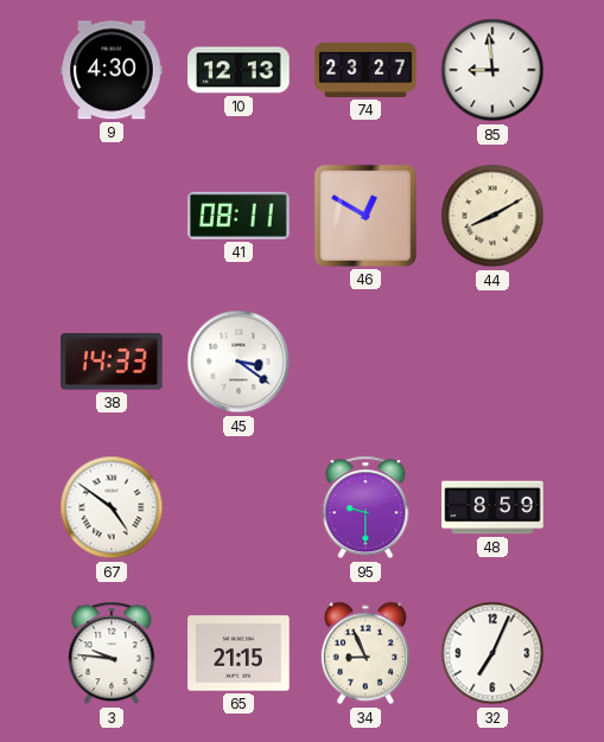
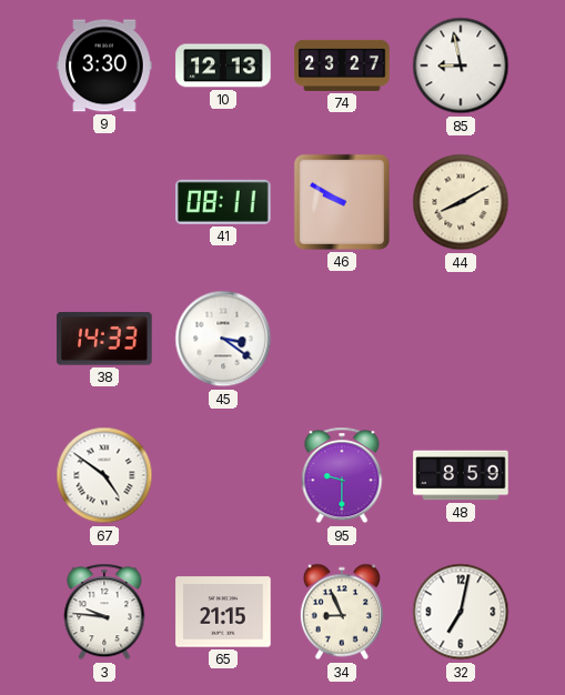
9: 4:30 -> 3:30 (104, 66)
85: 8:59 -> 8:58 (461, 66)
46: 12:50 -> 9:50 (342, 202)
32: 7:04 -> 7:02 (461, 612)
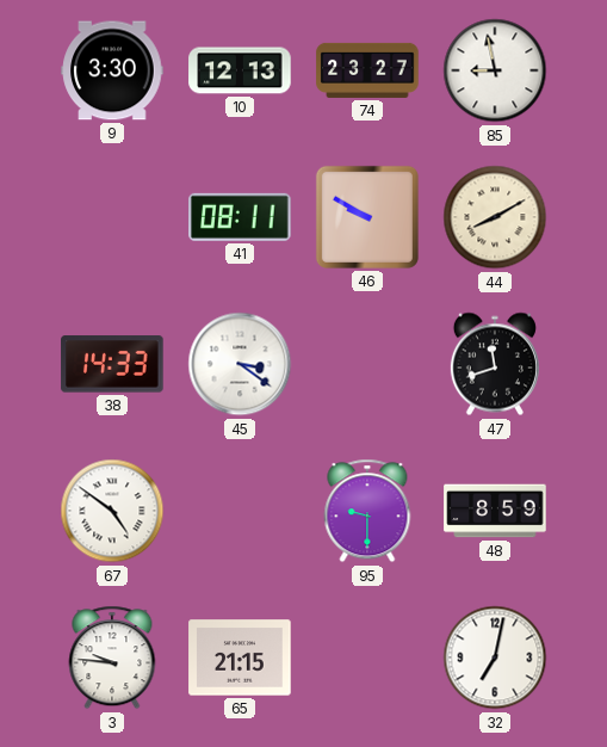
47: none -> 11:42 (495, 364)
34: 8:56 -> none (342, 612)
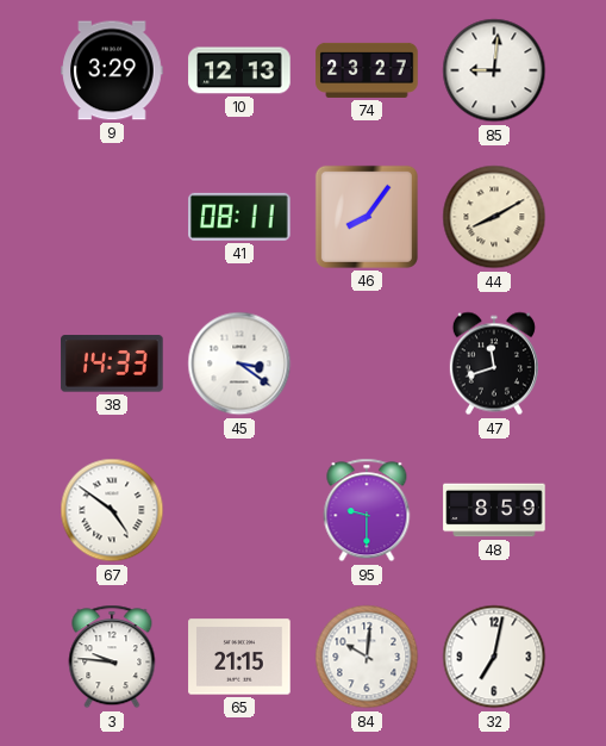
9: 3:30 -> 3:29 (112, 70)
85: 8:58 -> 9:01 (494, 70)
46: 9:50 -> 8:06 (367, 217)
84: none -> 10:01 (367, 657)
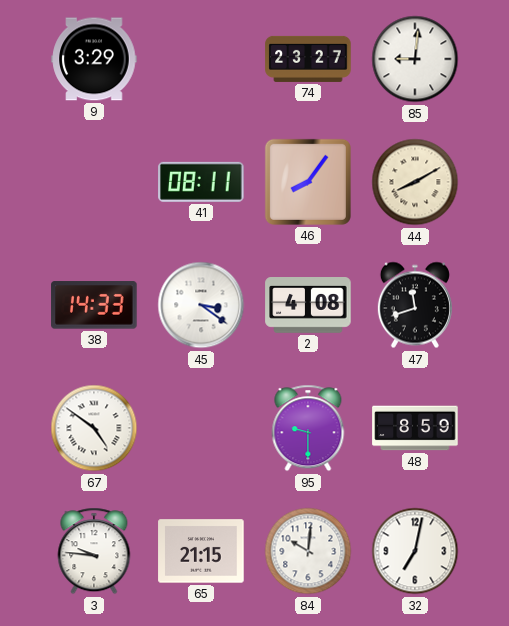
10: 12:13 -> none (239, 70)
2: none -> 4:08 (308, 306)
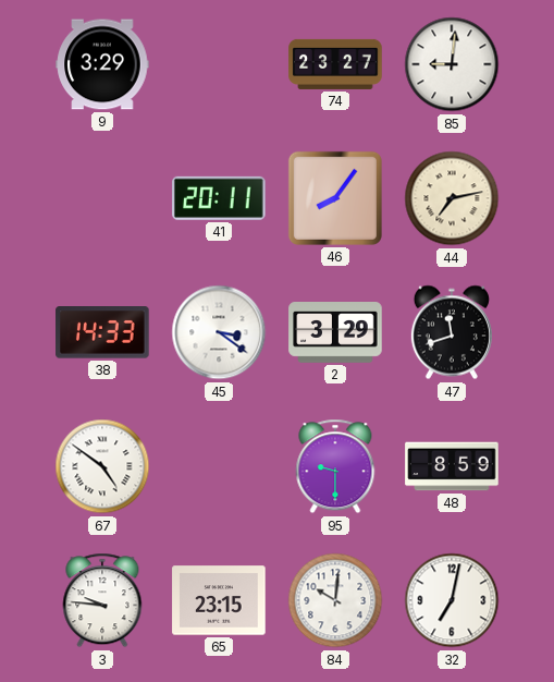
41: 08:11 -> 20:11 (219, 198)
44: 8:10 -> 7:13 (452, 198)
2: 4:08 -> 3:29 (335, 333)
65: 21:15 -> 23:15 (219, 600)
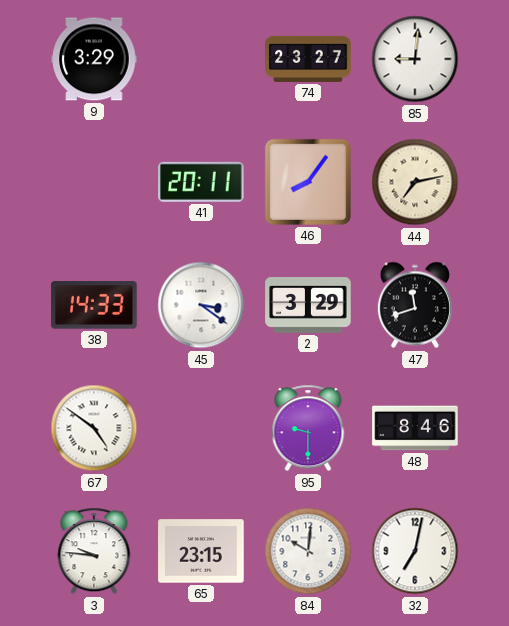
48: 8:59 -> 8:46 (415, 428)
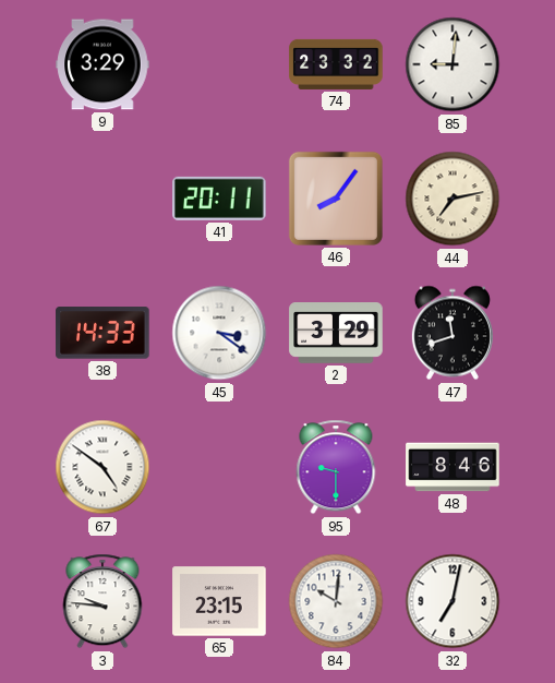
74: 23:27 -> 23:32 (336, 64)
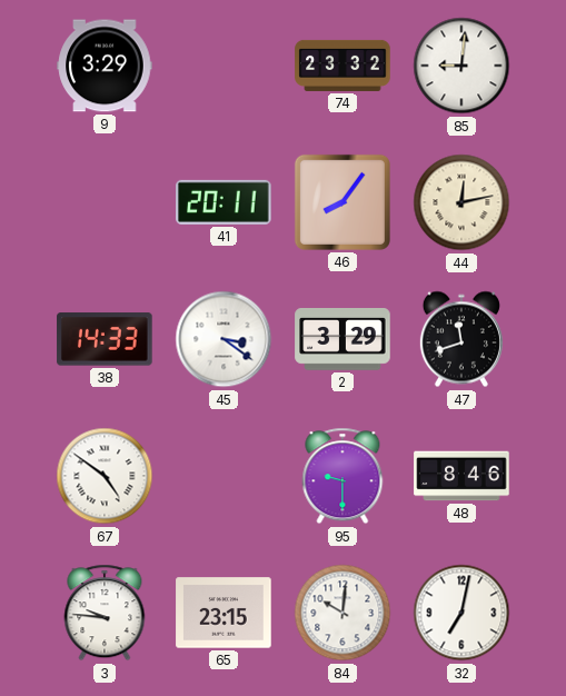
44: 7:13 -> 12:13 (461, 202)
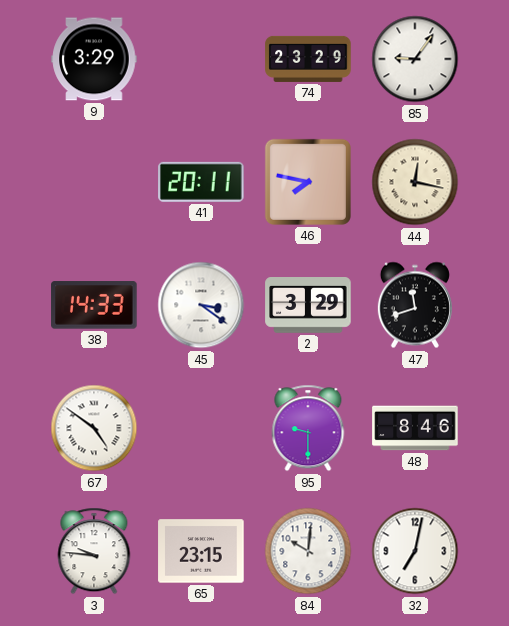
74: 23:32 -> 23:29 (308, 59)
85: 9:01 -> 9:06 (415, 59)
46: 8:06 -> 7:47 (308, 182)
44: 12:13 -> 12:17 (415, 182)
